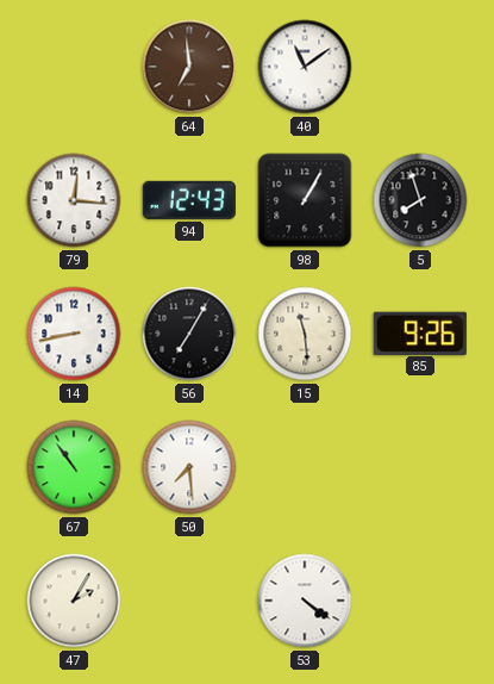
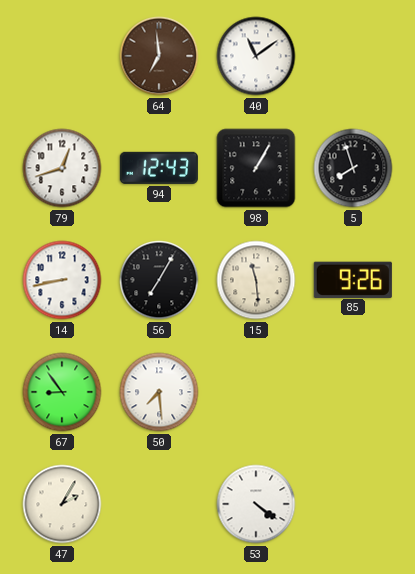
79: 12:16 -> 12:42 (62, 168)
67: 10:54 -> 8:54 (62, 392)
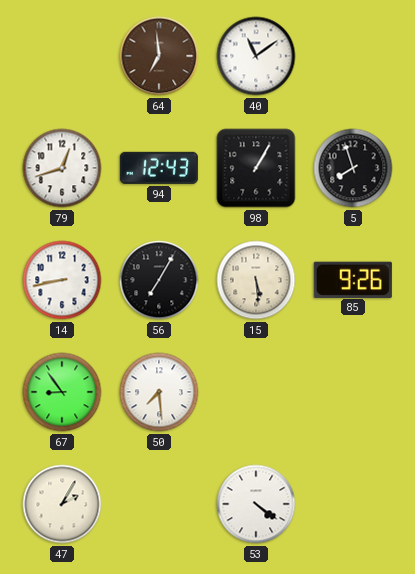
15: 11:29 -> 5:29 (256, 280)
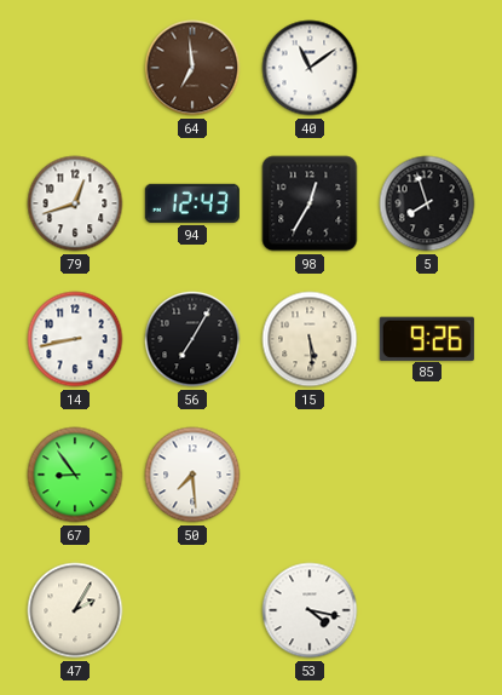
98: 1:05 -> 12:35 (310, 203)
53: 4:21 -> 4:17 (310, 610)
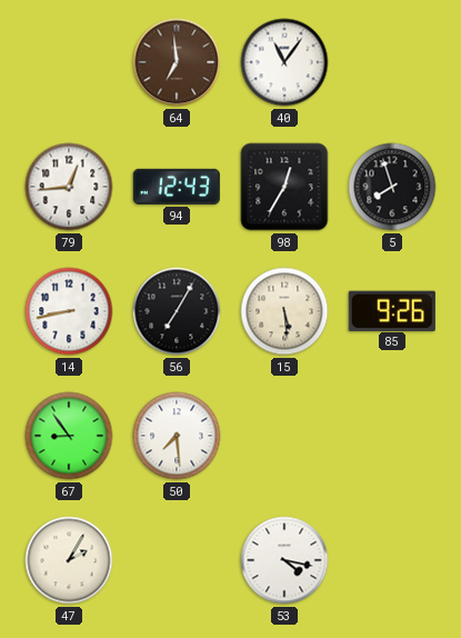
40: 11:09 -> 11:06 (284, 62)
79: 12:42 -> 12:44 (69, 187)
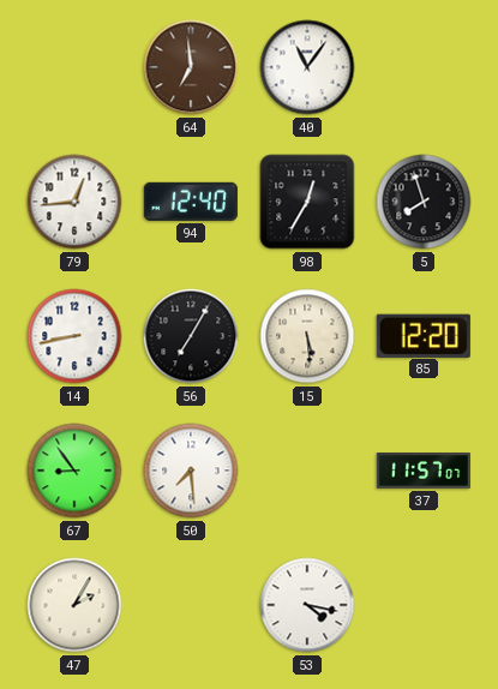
94: 12:43 -> 12:40 (191, 202)
85: 9:26 -> 12:20 (424, 335)
37: none -> 11:57 (424, 472)
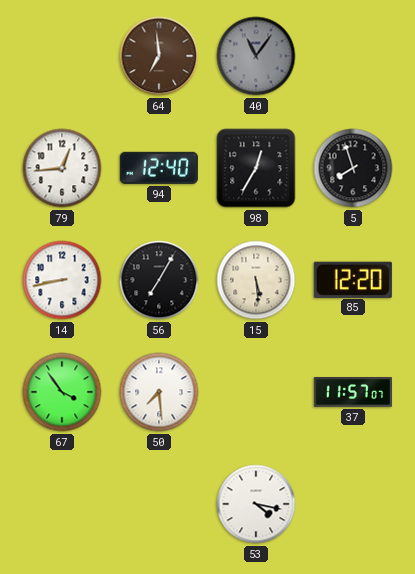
40 dial: white -> grey (256, 56)
67: 8:54 -> 3:54 (62, 392)
47: 2:05 -> none (74, 605)
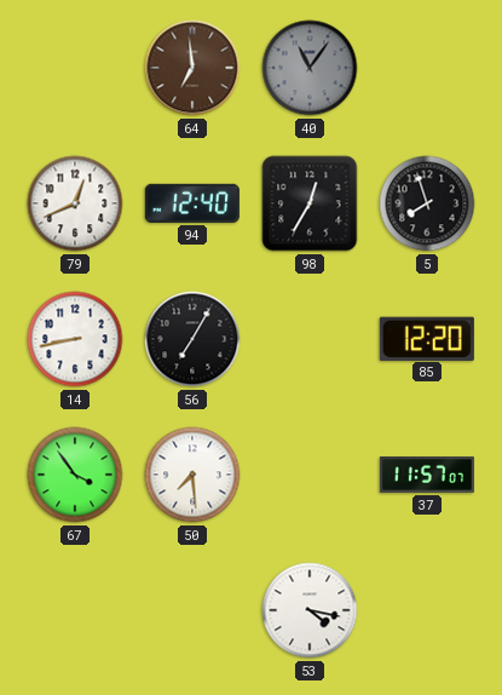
79: 12:44 -> 12:41 (75, 203)
15: 5:29 -> none (256, 280)
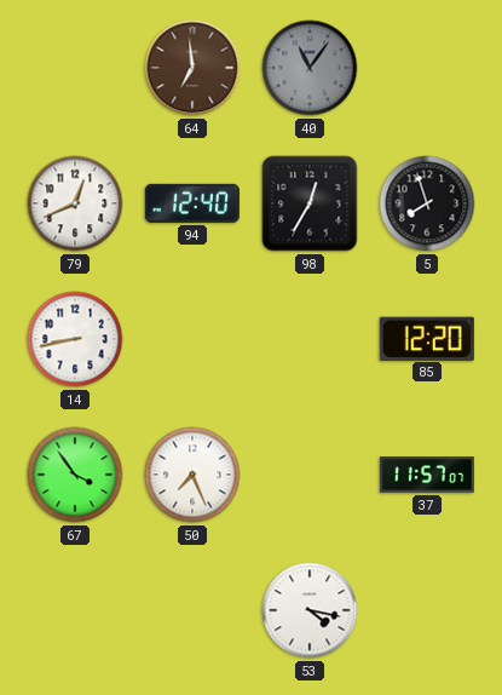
56: 7:05 -> none (192, 339)
50: 7:29 -> 7:26 (192, 475)
